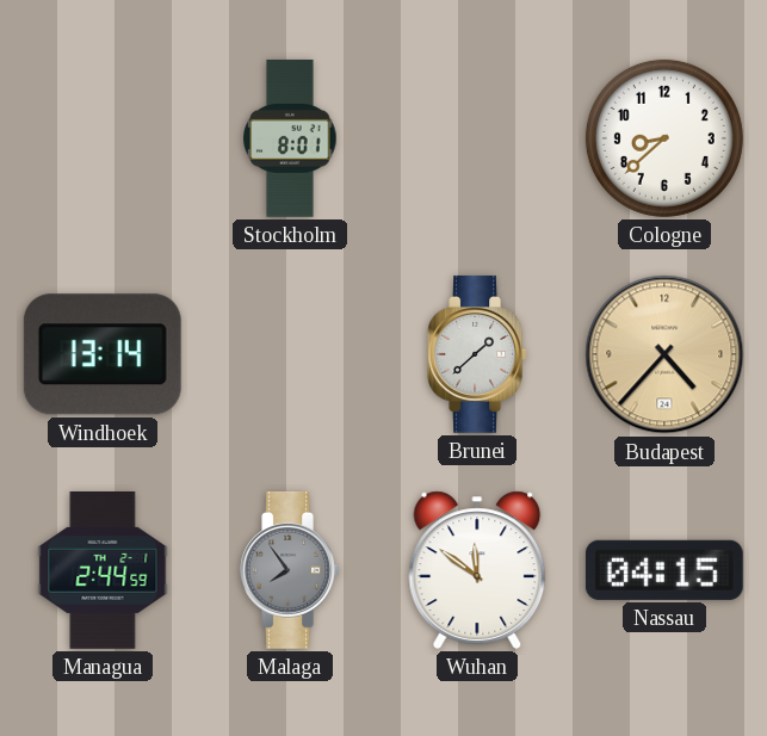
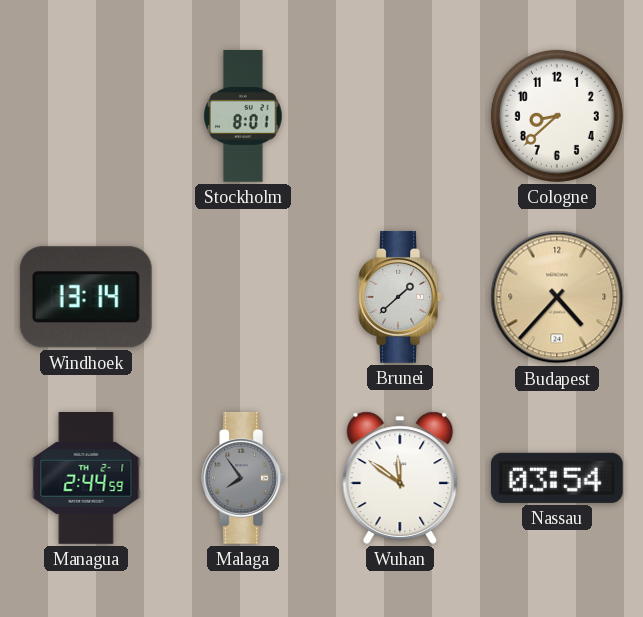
Nassau: 04:15 -> 03:54 (557, 478)
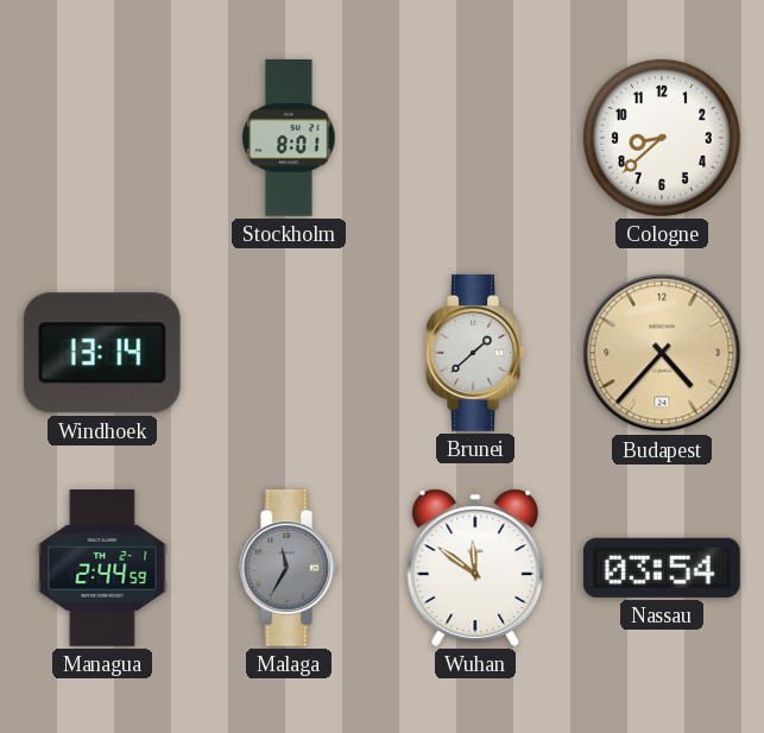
Malaga: 7:54 -> 11:35 (289, 568)
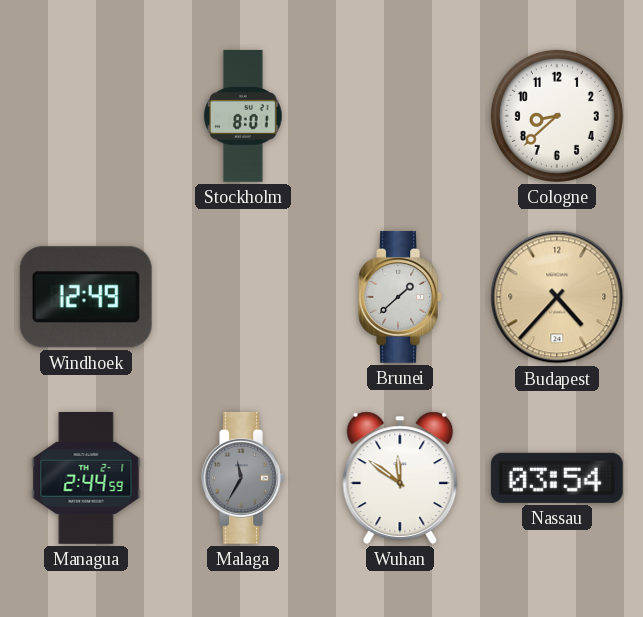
Windhoek: 13:14 -> 12:49 (86, 297)
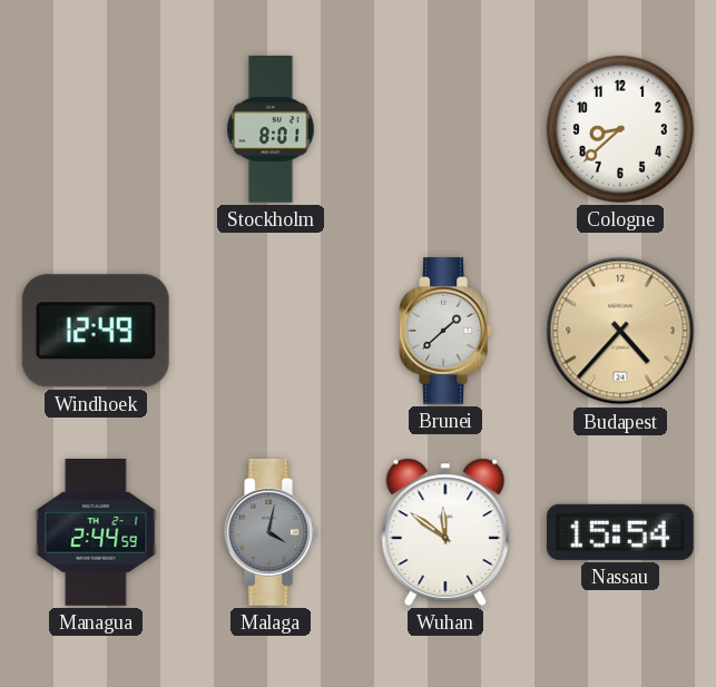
Malaga: 11:35 -> 4:02 (271, 532)
Nassau: 03:54 -> 15:54 (620, 532)
